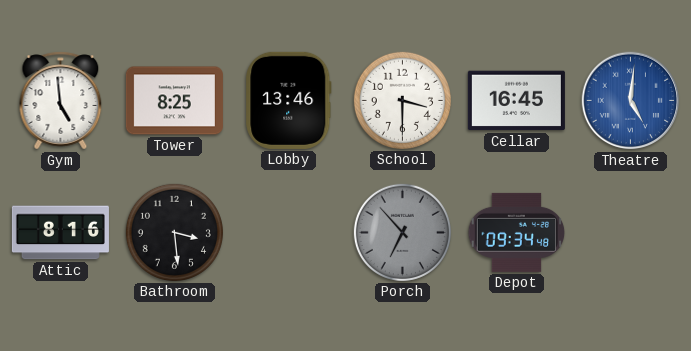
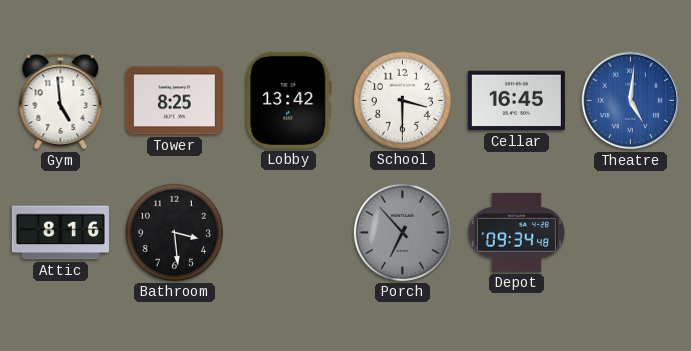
Lobby: 13:46 -> 13:42 (289, 100)
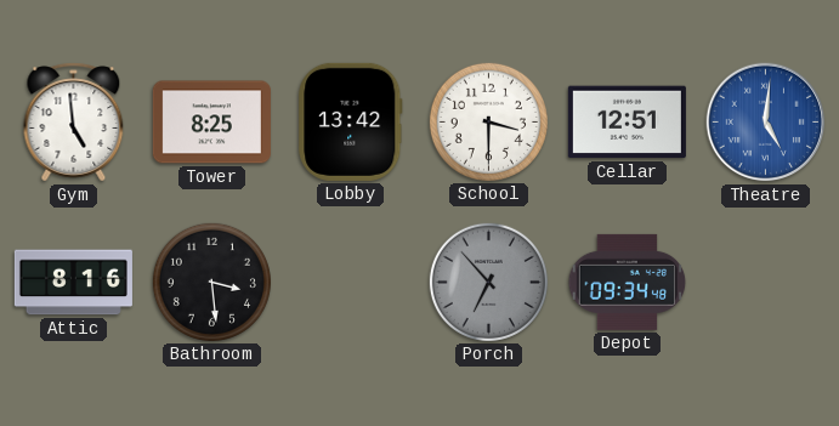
Cellar: 16:45 -> 12:51 (627, 123)
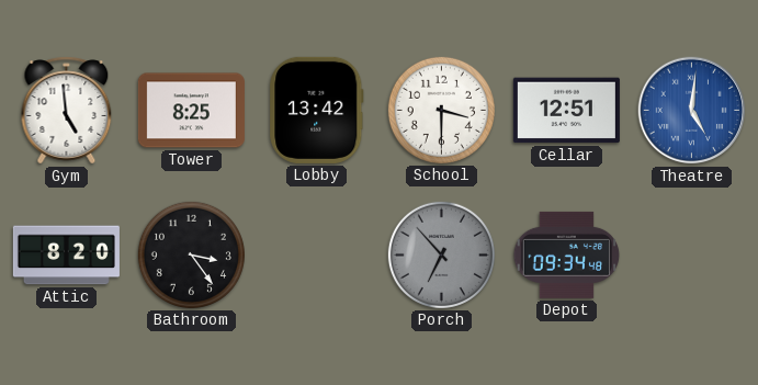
Attic: 8:16 -> 8:20 (66, 256)
Bathroom: 3:29 -> 3:24 (191, 254)
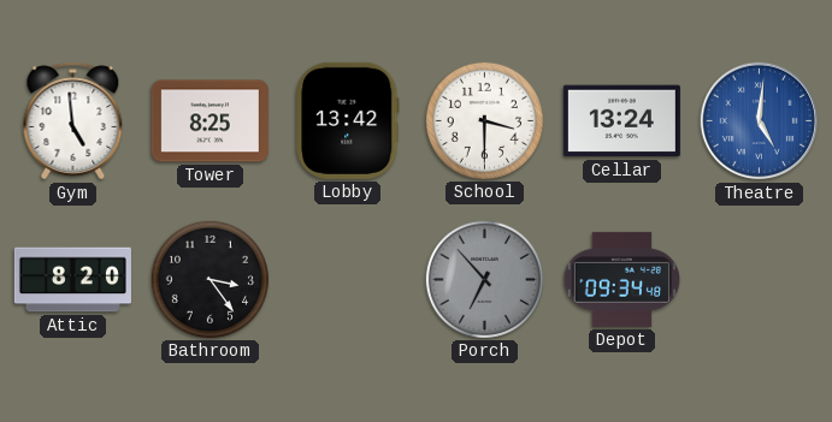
Cellar: 12:51 -> 13:24 (621, 121)
